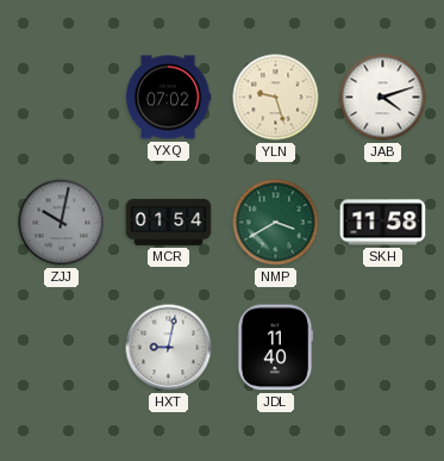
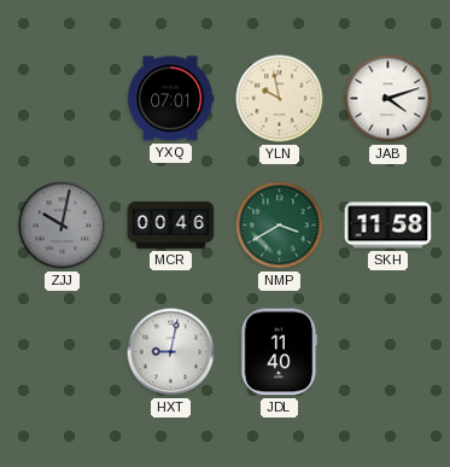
YXQ: 07:02 -> 07:01 (170, 99)
YLN: 9:27 -> 9:58 (280, 99)
MCR: 01:54 -> 00:46 (171, 224)
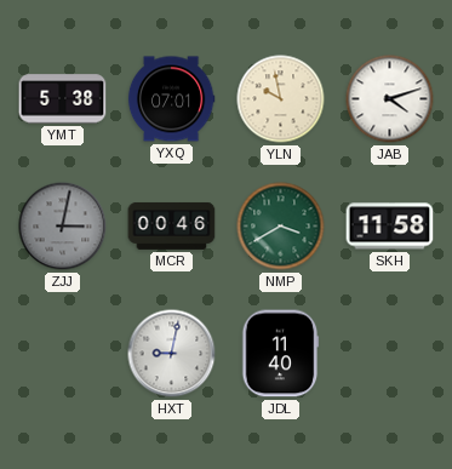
YMT: none -> 5:38 (63, 99)
ZJJ: 10:02 -> 3:02 (63, 227)
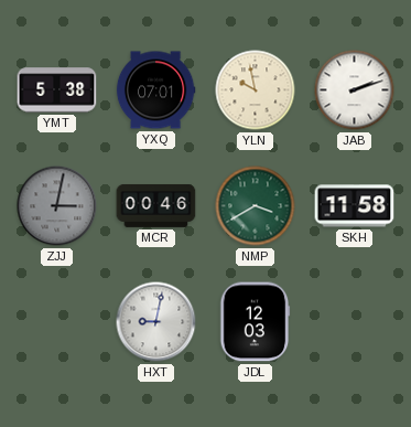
JAB: 4:12 -> 2:12 (355, 90)
JDL: 11:40 -> 12:03 (255, 322)
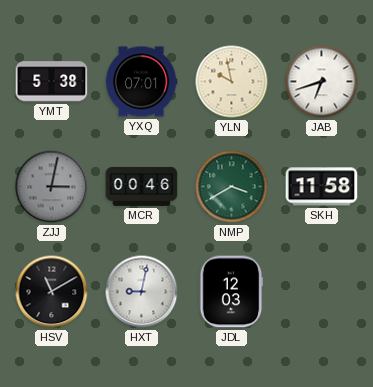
JAB: 2:12 -> 6:42 (322, 82)
HSV: none -> 11:10 (52, 292)
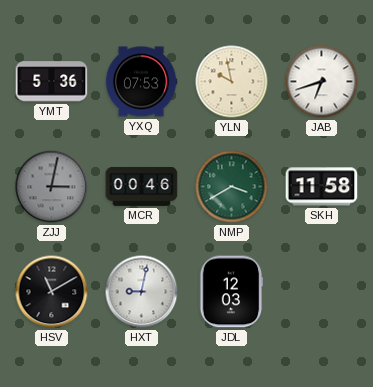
YMT: 5:38 -> 5:36 (52, 82)
YXQ: 07:01 -> 07:53 (141, 82)
